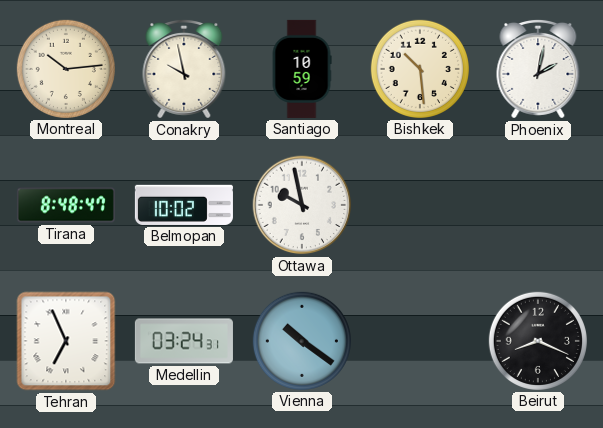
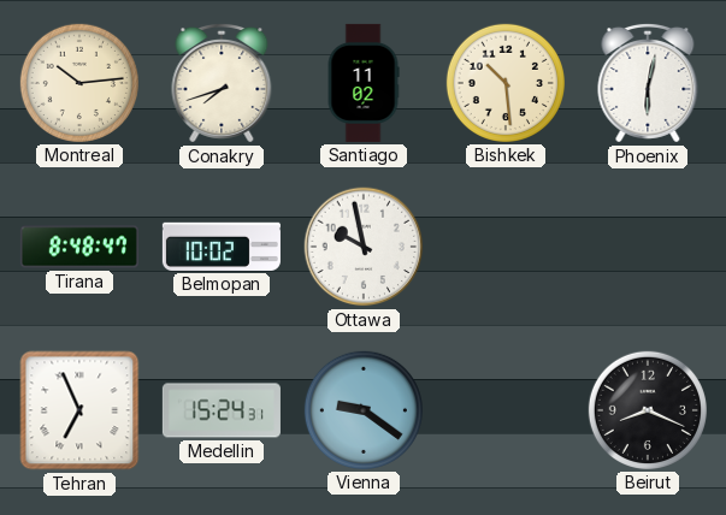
Conakry: 9:58 -> 7:42 (222, 83)
Santiago: 10:59 -> 11:02 (364, 83)
Phoenix: 2:02 -> 6:02 (648, 83)
Medellin: 03:24 -> 15:24 (222, 410)
Vienna: 10:21 -> 9:21 (364, 410)
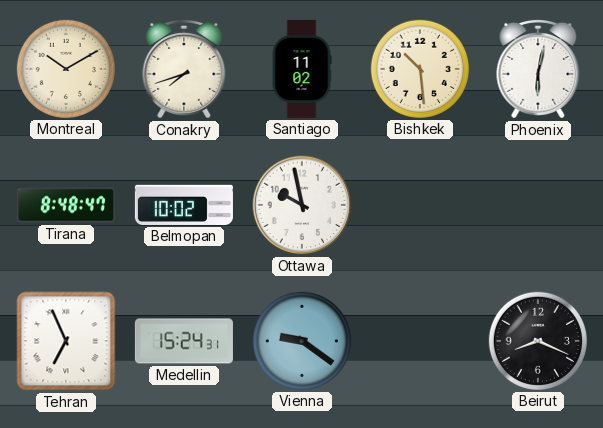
Montreal: 10:14 -> 10:10 (66, 69)
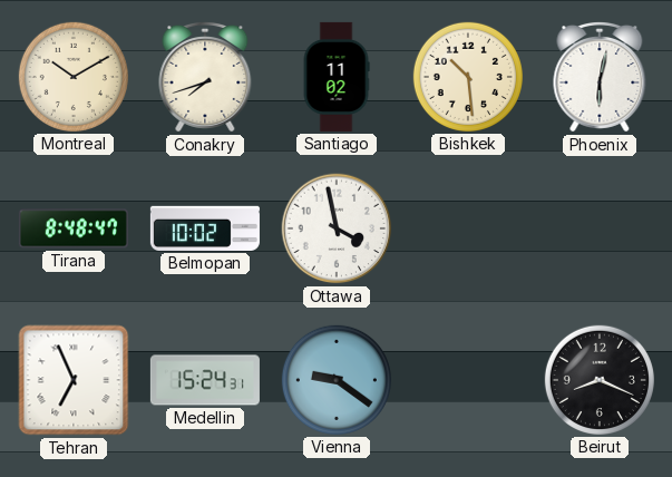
Ottawa: 9:58 -> 3:58 (337, 228)
